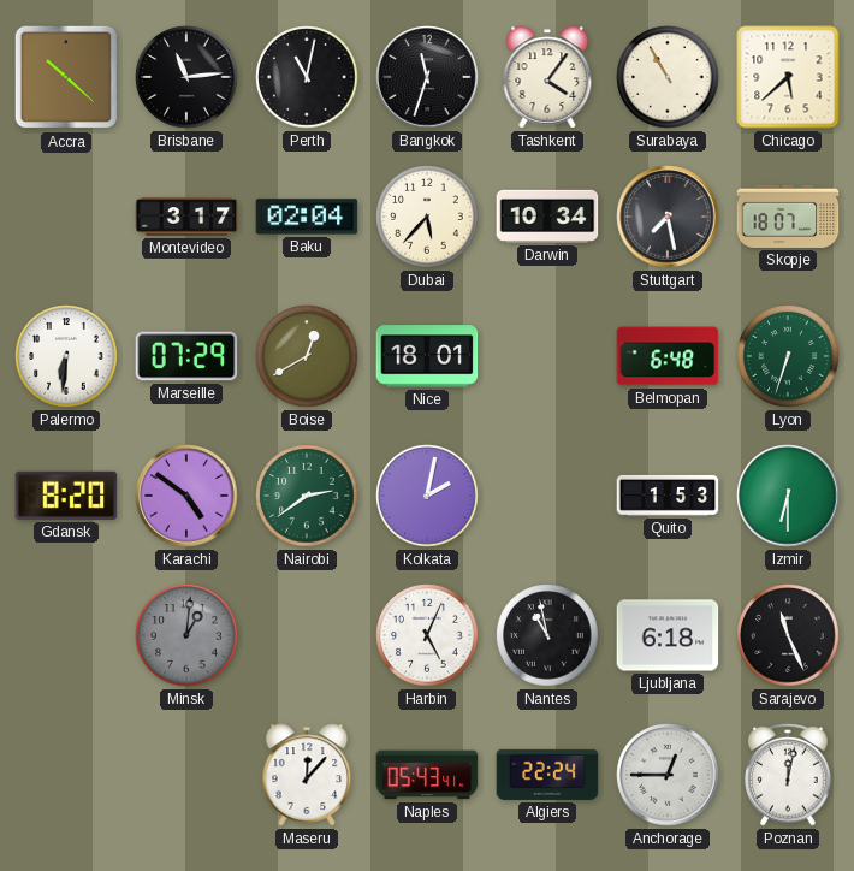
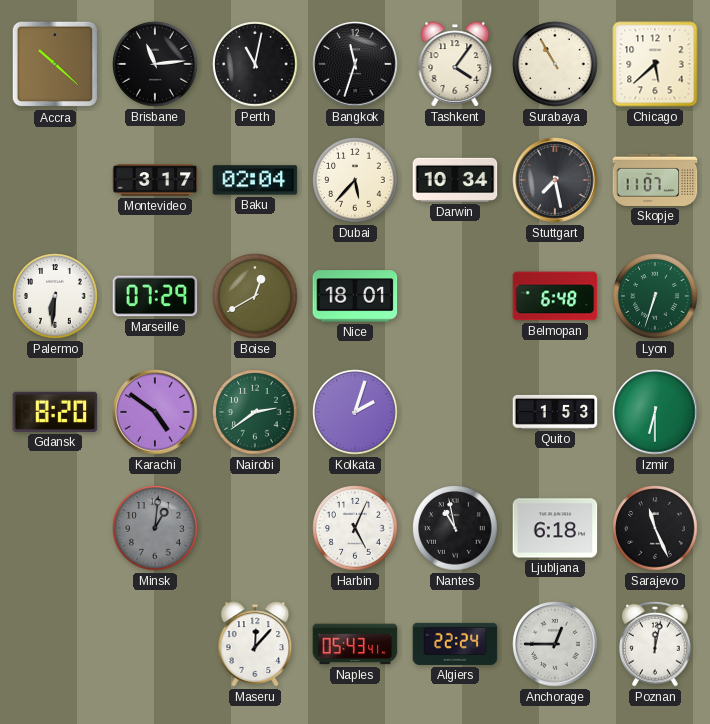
Skopje: 18:07 -> 11:07 (655, 180)
Kolkata: 2:02 -> 2:03 (355, 412)
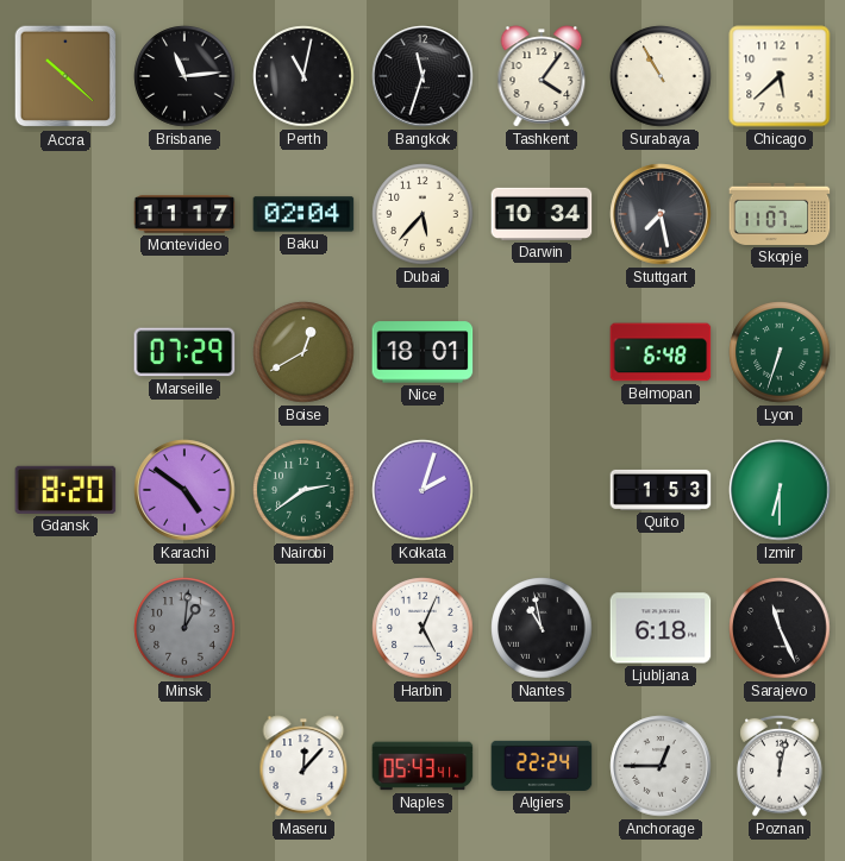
Montevideo: 3:17 -> 11:17 (184, 214)
Palermo: 6:31 -> none (55, 296)
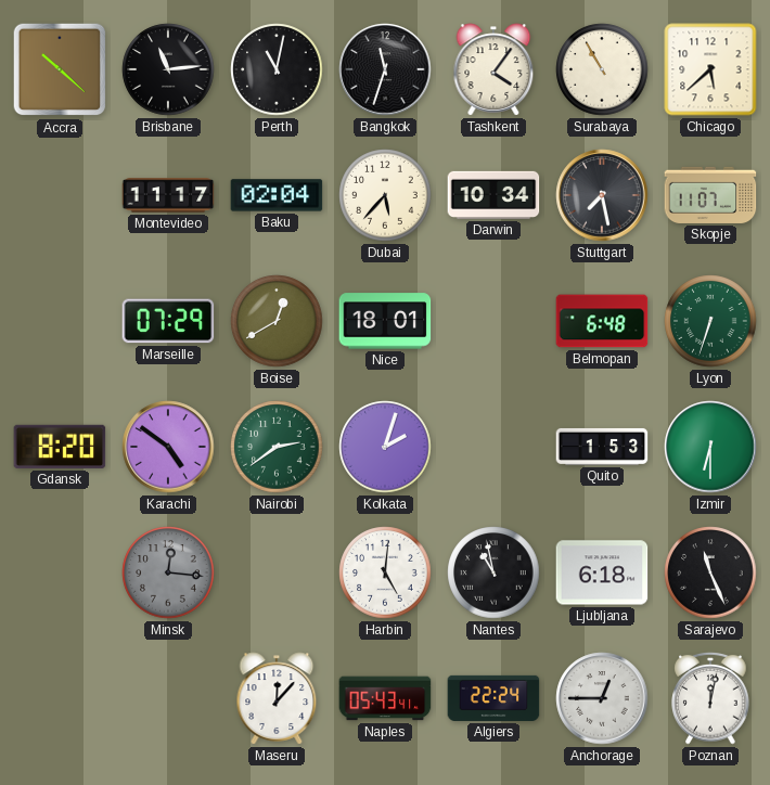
Minsk: 1:01 -> 12:16 (168, 572)
Harbin: 5:04 -> 5:01 (385, 572)
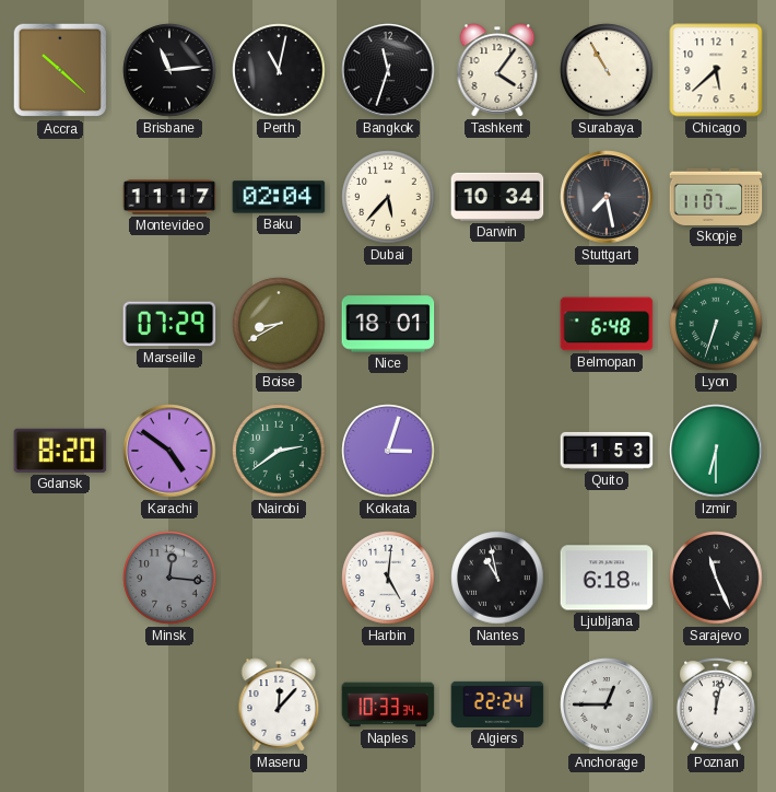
Boise: 12:40 -> 8:40 (279, 324)
Kolkata: 2:03 -> 3:03 (388, 451)
Naples: 05:43 -> 10:33 (388, 704)
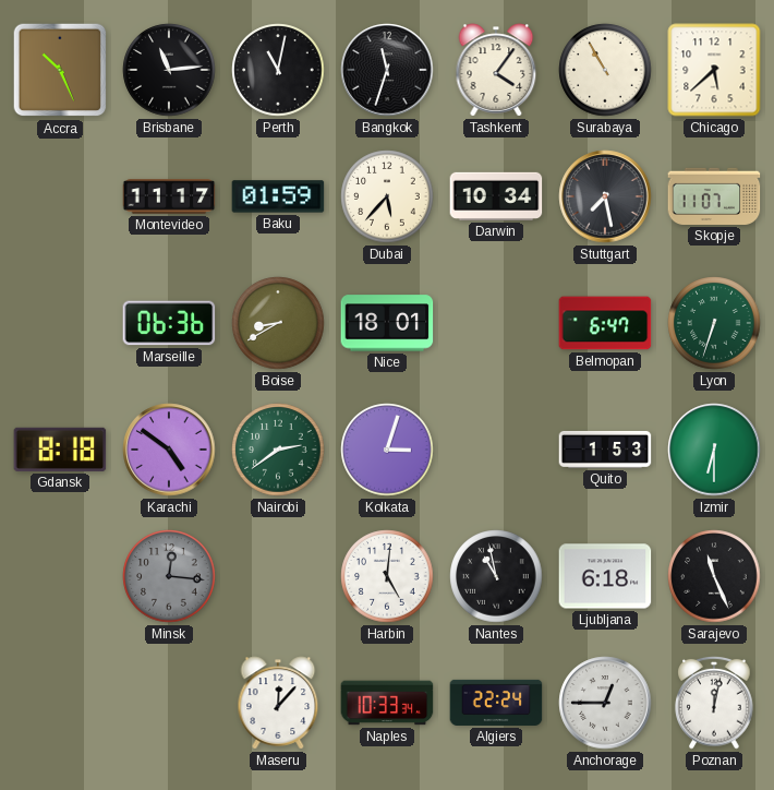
Accra: 10:22 -> 10:26 (60, 70)
Baku: 02:04 -> 01:59 (278, 196)
Marseille: 07:29 -> 06:36 (169, 323)
Belmopan: 6:48 -> 6:47 (605, 323)
Gdansk: 8:20 -> 8:18 (60, 450)
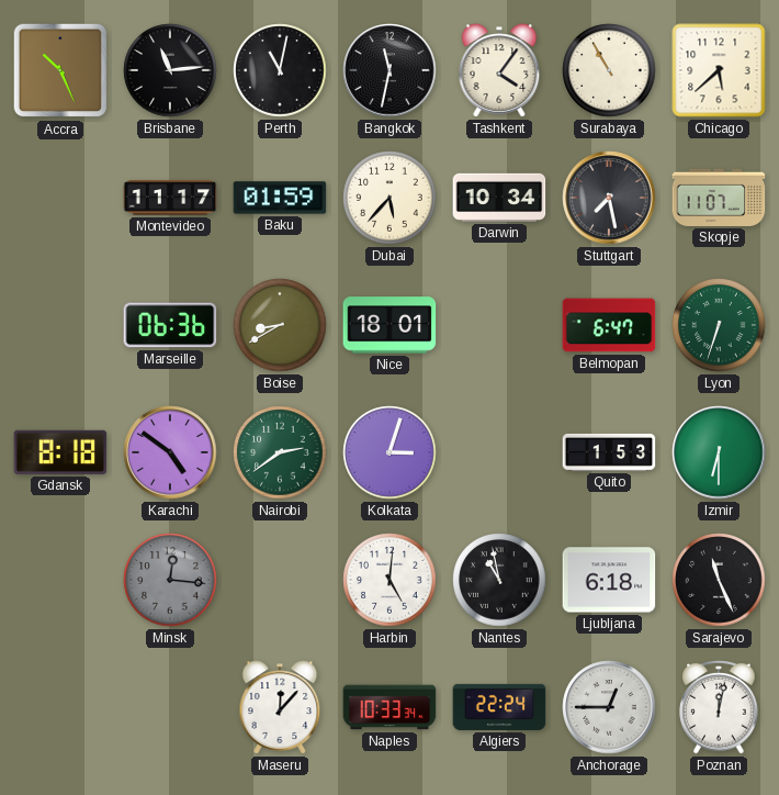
Bangkok: 11:33 -> 11:32 (390, 70)
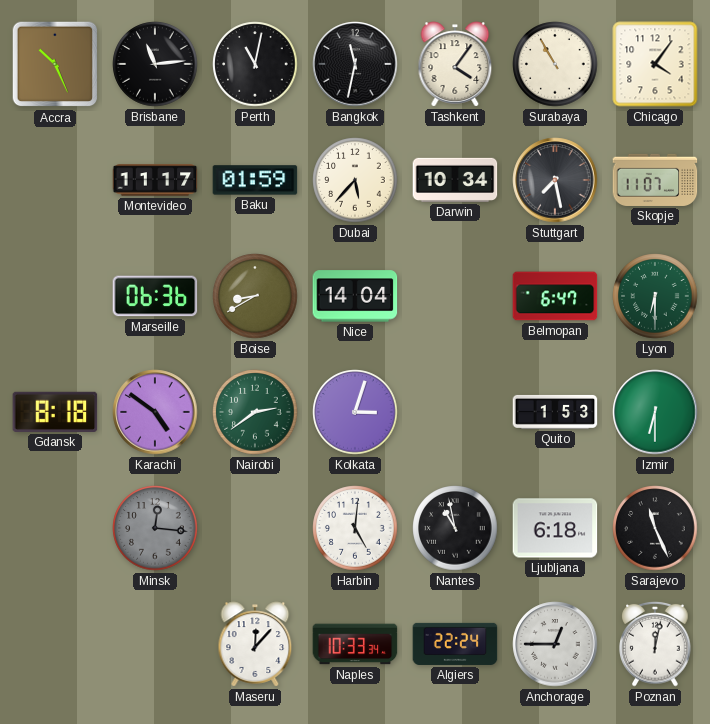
Chicago: 5:38 -> 4:06 (655, 64)
Nice: 18:01 -> 14:04 (355, 296)
Lyon: 6:33 -> 6:30 (655, 296)
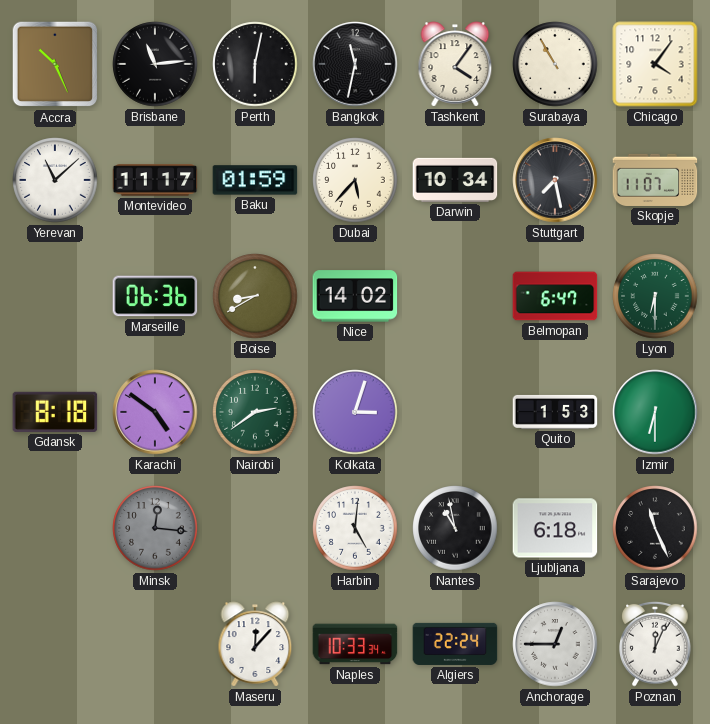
Perth: 11:02 -> 6:02 (255, 64)
Yerevan: none -> 11:08 (55, 180)
Nice: 14:04 -> 14:02 (355, 296)
Poznan: 12:02 -> 12:04 (655, 644)
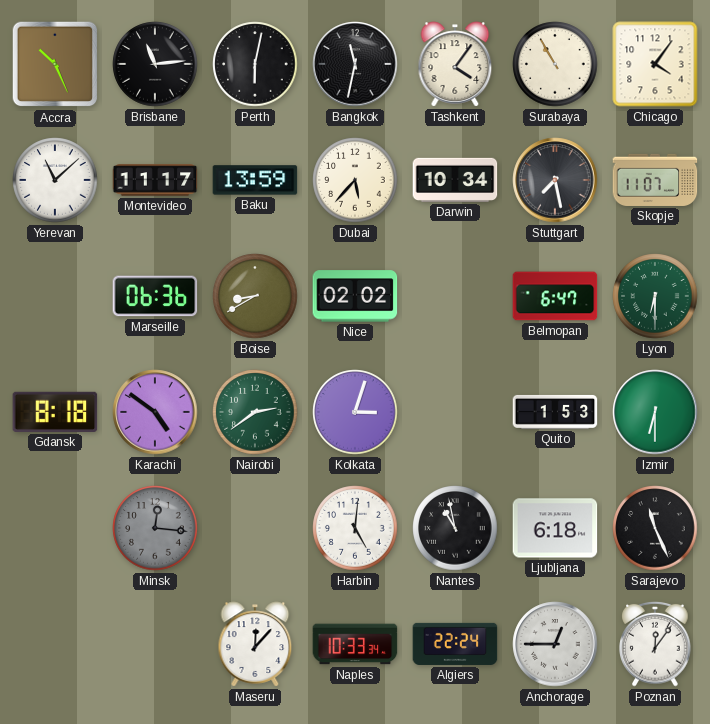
Baku: 01:59 -> 13:59 (255, 180)
Nice: 14:02 -> 02:02 (355, 296)
Poznan: 12:04 -> 12:06 (655, 644)
